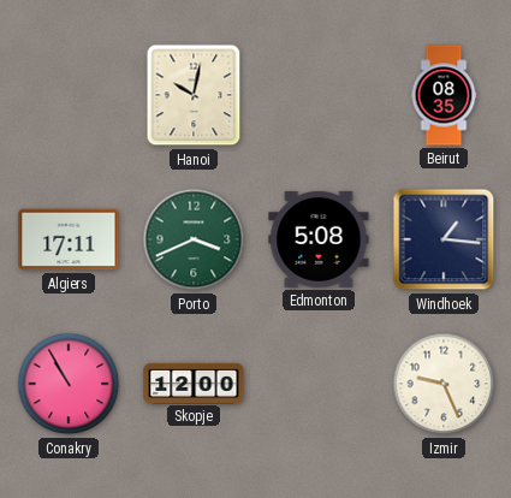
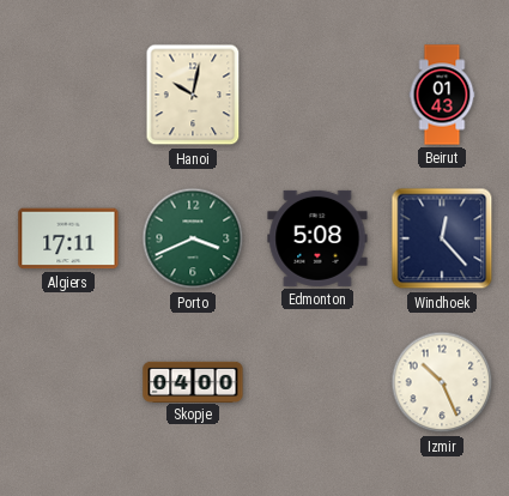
Beirut: 08:35 -> 01:43 (442, 95)
Windhoek: 1:16 -> 12:23 (442, 238)
Conakry: 10:55 -> none (69, 384)
Skopje: 12:00 -> 04:00 (193, 381)
Izmir: 9:26 -> 10:26 (442, 382)
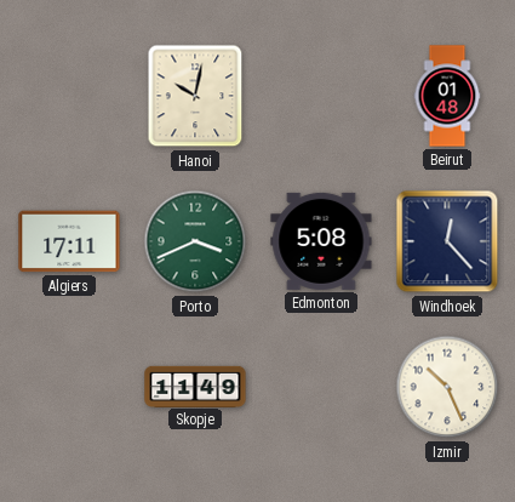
Beirut: 01:43 -> 01:48 (447, 96)
Skopje: 04:00 -> 11:49 (195, 386)
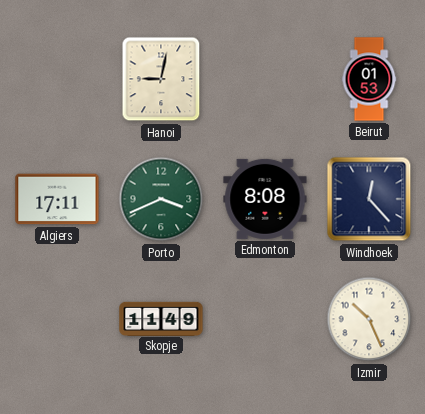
Hanoi: 10:02 -> 9:02 (161, 79)
Beirut: 01:48 -> 01:53 (369, 79)
Edmonton: 5:08 -> 8:08 (265, 199)
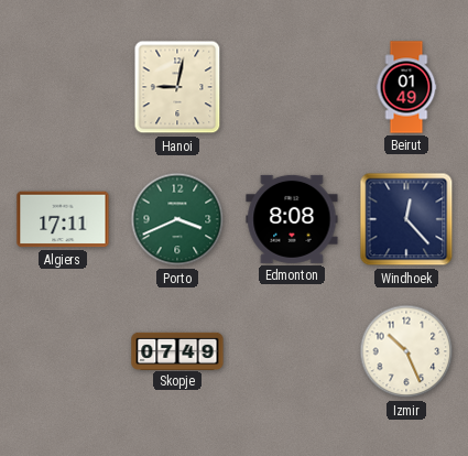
Beirut: 01:53 -> 01:49 (406, 87)
Skopje: 11:49 -> 07:49 (177, 350)
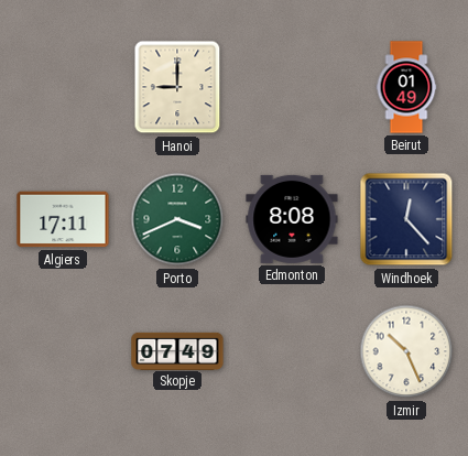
Hanoi: 9:02 -> 9:00 (177, 87)
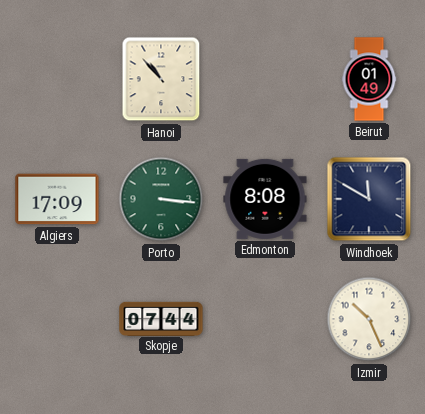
Hanoi: 9:00 -> 10:53 (161, 79)
Algiers: 17:11 -> 17:09 (57, 199)
Porto: 3:41 -> 3:16 (161, 199)
Windhoek: 12:23 -> 11:50 (369, 199)
Skopje: 07:49 -> 07:44 (161, 318)
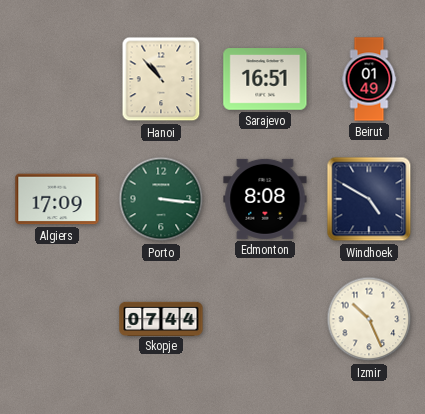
Sarajevo: none -> 16:51 (265, 79)
Windhoek: 11:50 -> 4:50 (369, 199)
